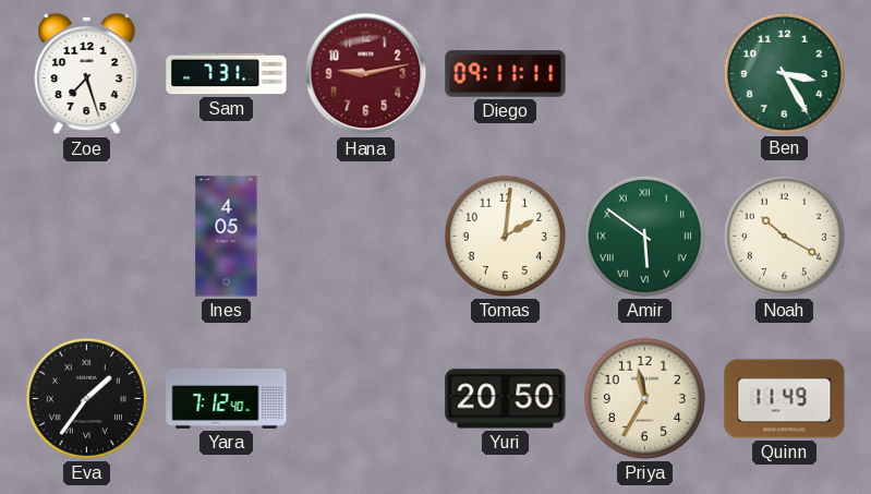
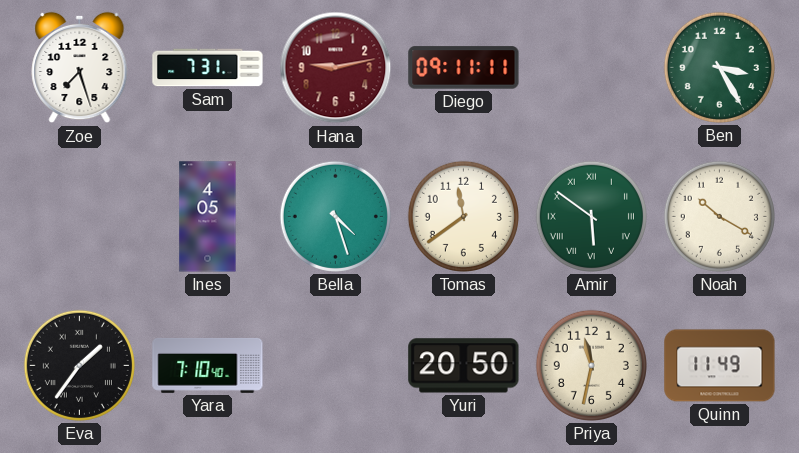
Bella: none -> 4:27 (335, 216)
Tomas: 2:01 -> 11:39 (463, 216)
Yara: 7:12 -> 7:10 (208, 365)
Priya: 11:35 -> 11:32 (591, 365)
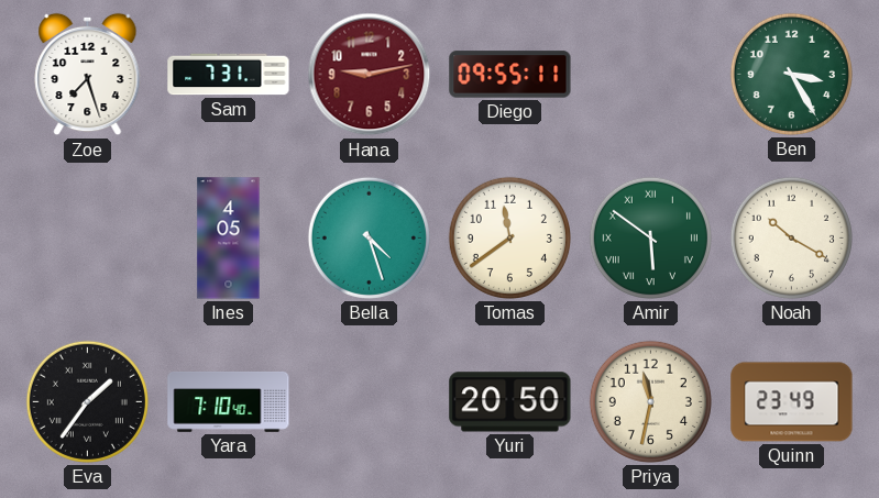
Diego: 09:11 -> 09:55 (510, 75)
Quinn: 11:49 -> 23:49 (792, 402)
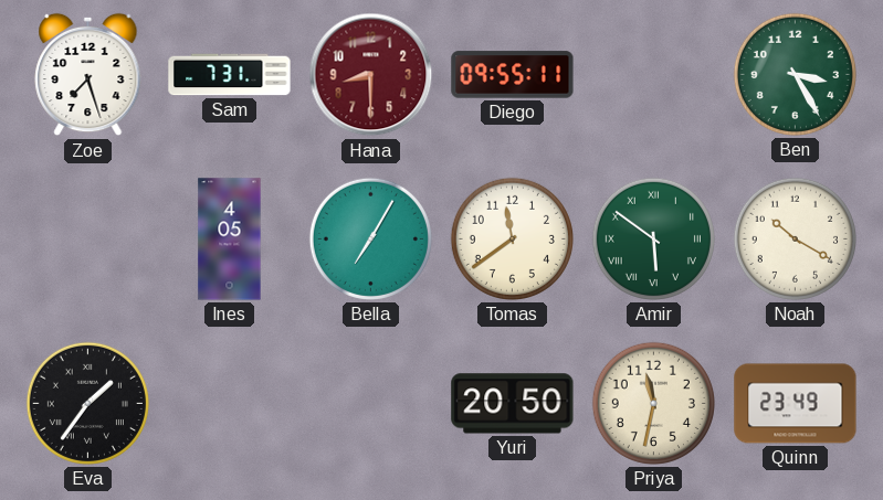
Hana: 9:13 -> 8:30 (371, 75)
Bella: 4:27 -> 7:05 (370, 238)
Yara: 7:10 -> none (229, 401)
